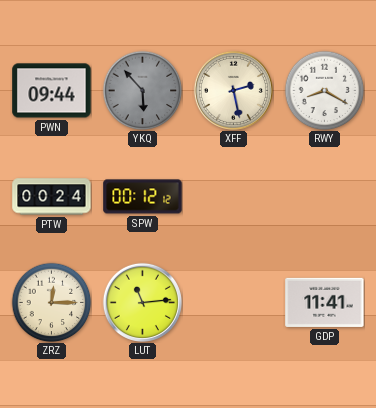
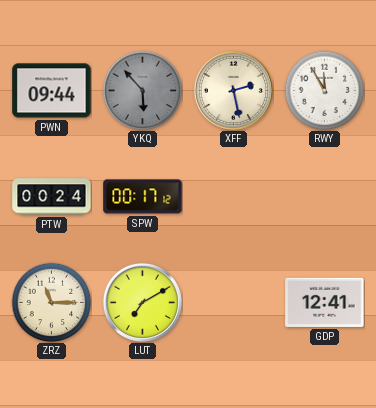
RWY: 8:20 -> 11:55 (324, 90)
SPW: 00:12 -> 00:17 (143, 197)
ZRZ: 12:15 -> 11:15 (51, 302)
LUT: 11:14 -> 7:10 (142, 302)
GDP: 11:41 -> 12:41 (325, 302)
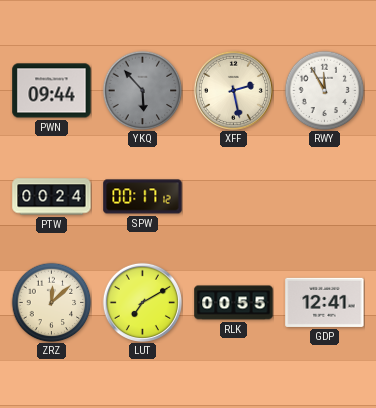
ZRZ: 11:15 -> 12:08 (51, 302)
RLK: none -> 00:55 (234, 303)
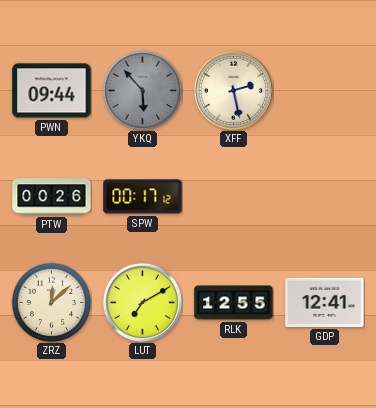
RWY: 11:55 -> none (324, 90)
PTW: 00:24 -> 00:26 (52, 197)
RLK: 00:55 -> 12:55 (234, 303)
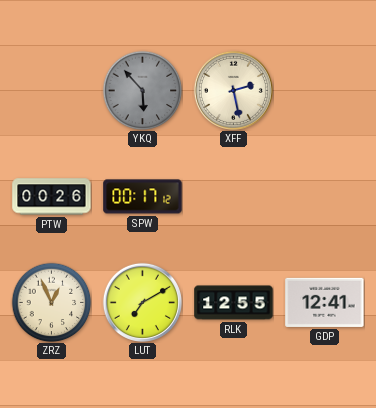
PWN: 09:44 -> none (52, 91)
ZRZ: 12:08 -> 12:56 (51, 302)
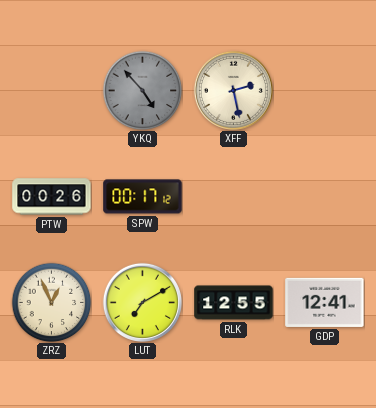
YKQ: 5:53 -> 4:53 (142, 90)
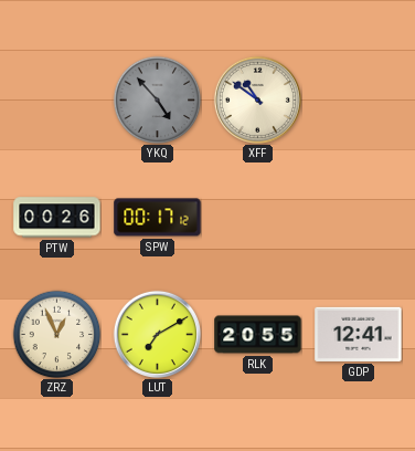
XFF: 2:28 -> 10:51 (257, 99)
RLK: 12:55 -> 20:55 (258, 335)
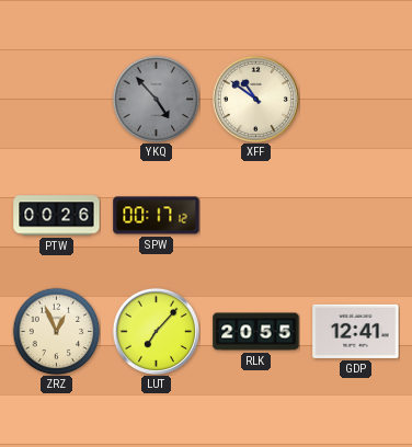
LUT: 7:10 -> 7:07 (156, 331)
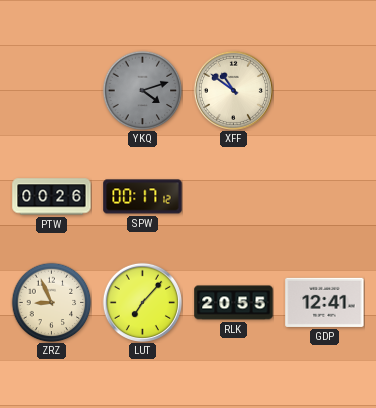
YKQ: 4:53 -> 4:12 (142, 90)
ZRZ: 12:56 -> 8:56 (51, 302)
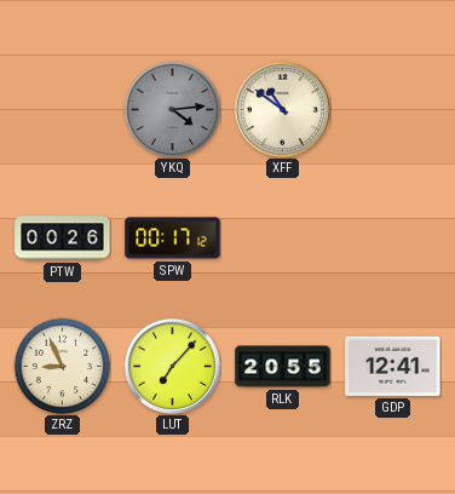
YKQ: 4:12 -> 4:14 (172, 109)
